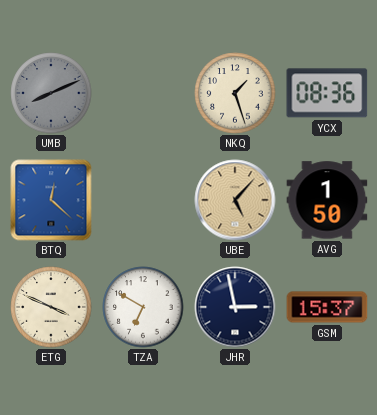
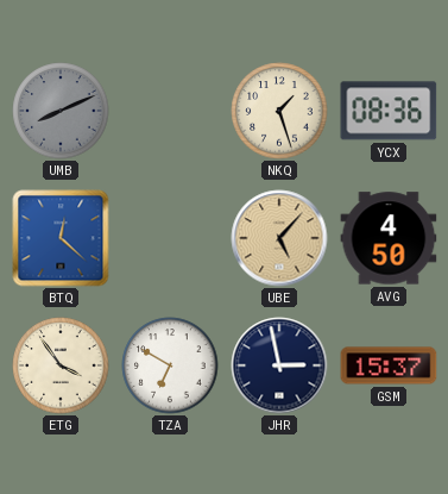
AVG: 1:50 -> 4:50 (389, 238)
ETG: 3:49 -> 3:54 (61, 365)
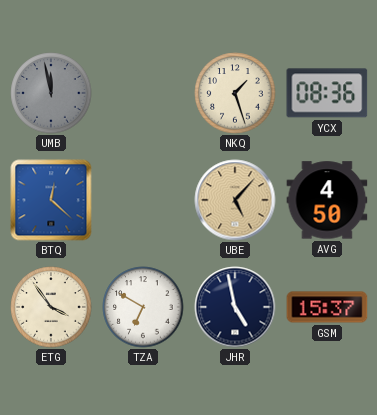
UMB: 8:11 -> 11:58 (51, 93)
JHR: 2:58 -> 4:58 (235, 307)
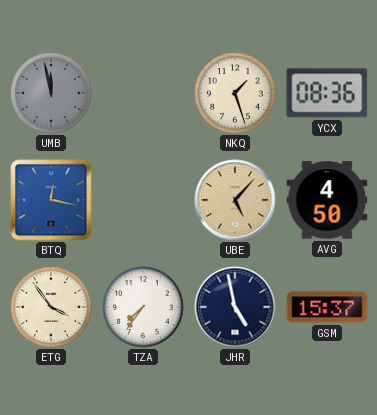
BTQ: 12:22 -> 12:17 (51, 200)
TZA: 6:50 -> 7:36 (143, 307)
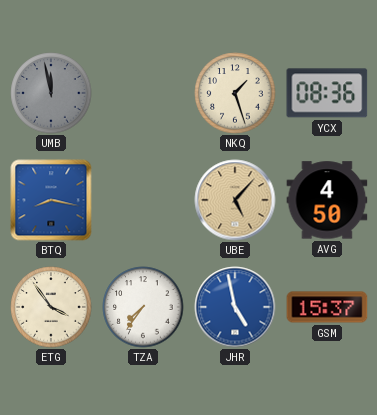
BTQ: 12:17 -> 8:17 (51, 200)
JHR dial: navy -> blue (235, 307)
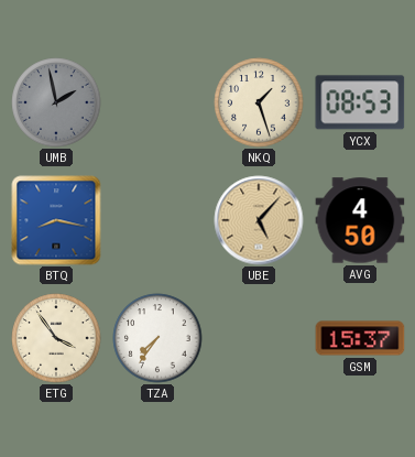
UMB: 11:58 -> 1:58 (56, 102)
YCX: 08:36 -> 08:53 (360, 102)
JHR: 4:58 -> none (235, 307)
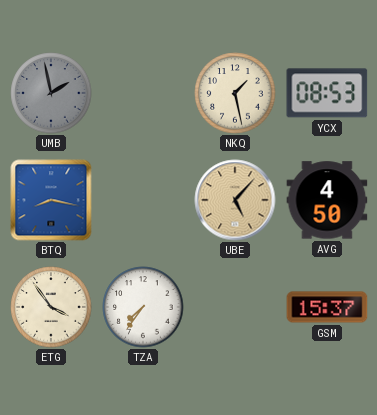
NKQ: 1:27 -> 1:28 (235, 93)
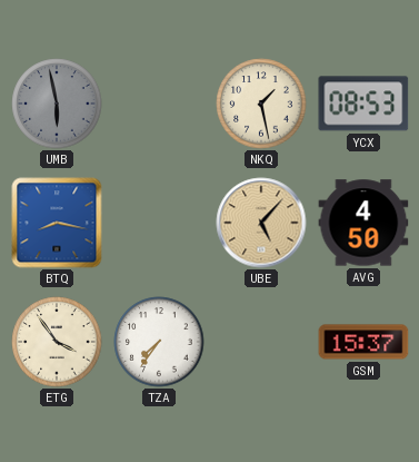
UMB: 1:58 -> 5:58 (57, 104)
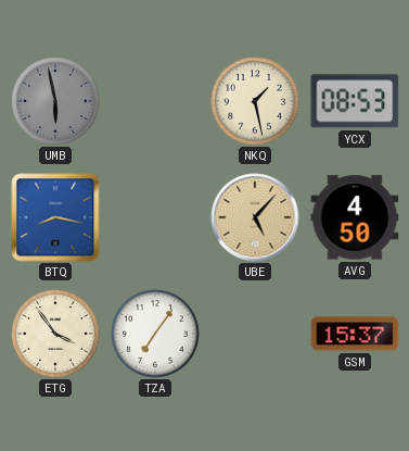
TZA: 7:36 -> 7:06 (155, 334)
